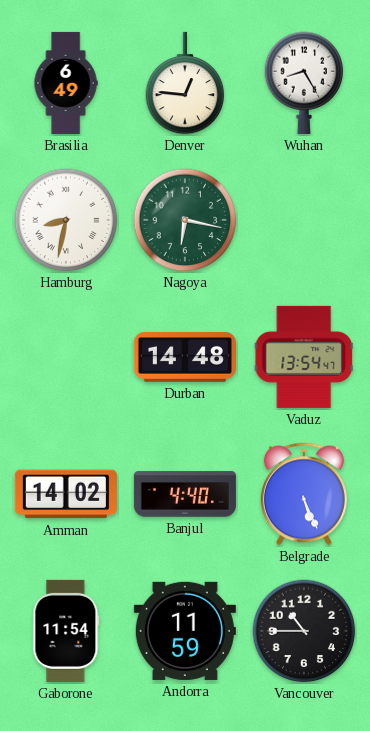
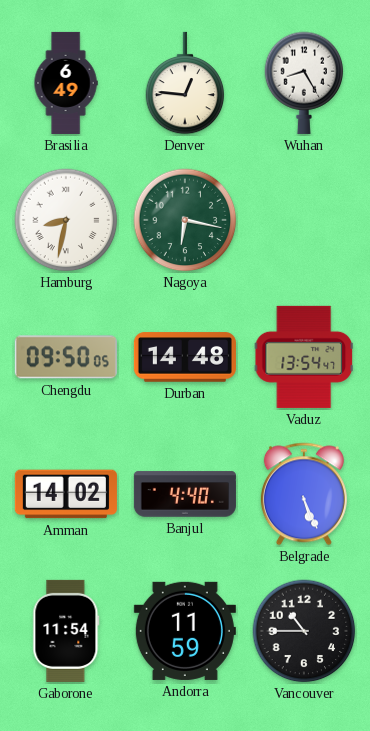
Chengdu: none -> 09:50 (66, 357)
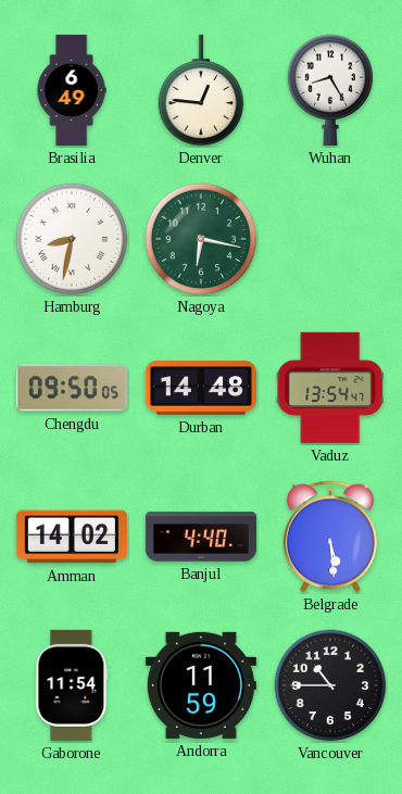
Belgrade: 5:26 -> 5:29 (330, 537)
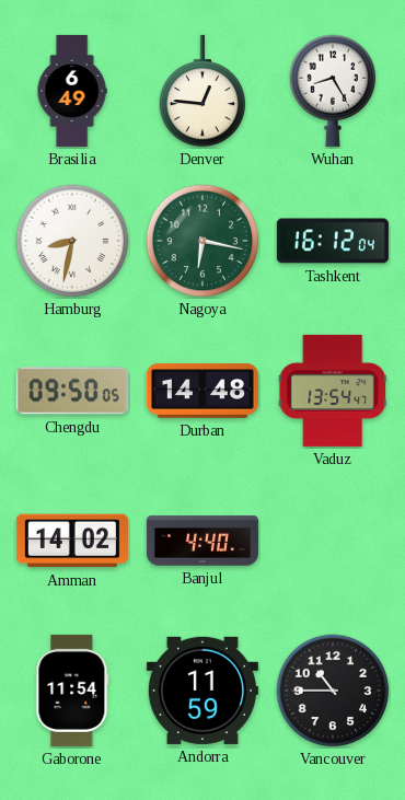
Tashkent: none -> 16:12 (333, 241)
Belgrade: 5:29 -> none (330, 537)
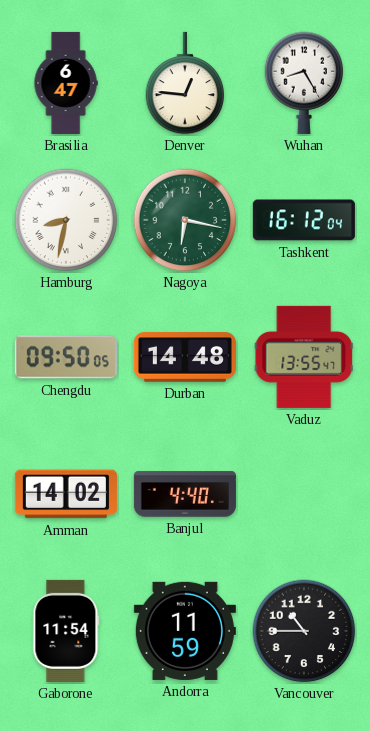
Brasilia: 6:49 -> 6:47 (66, 83)
Vaduz: 13:54 -> 13:55 (304, 357)
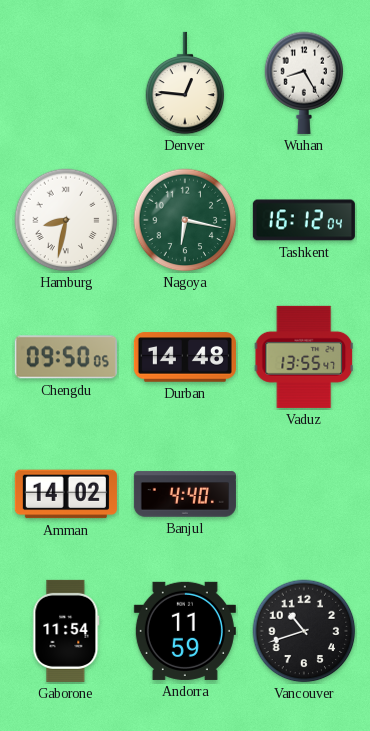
Brasilia: 6:47 -> none (66, 83)
Vancouver: 10:45 -> 10:42 (304, 631)
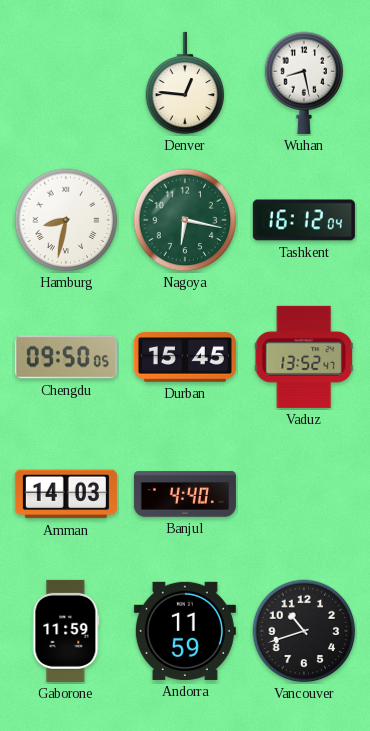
Wuhan: 8:25 -> 8:28 (304, 83)
Durban: 14:48 -> 15:45 (185, 357)
Vaduz: 13:55 -> 13:52 (304, 357)
Amman: 14:02 -> 14:03 (66, 494)
Gaborone: 11:54 -> 11:59 (66, 631)
